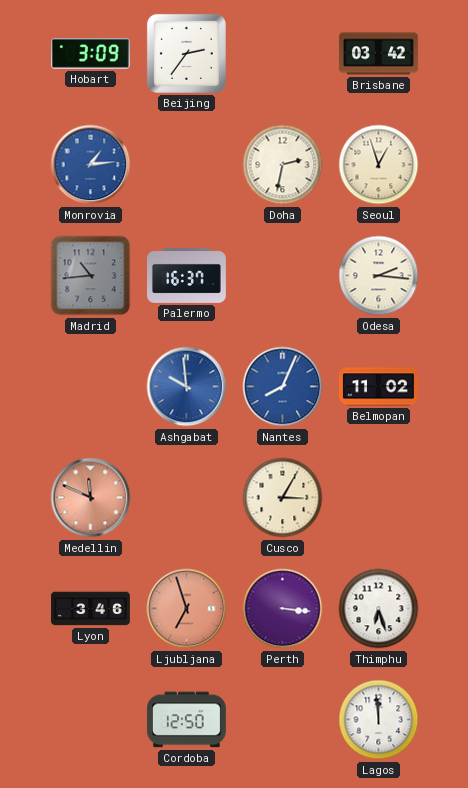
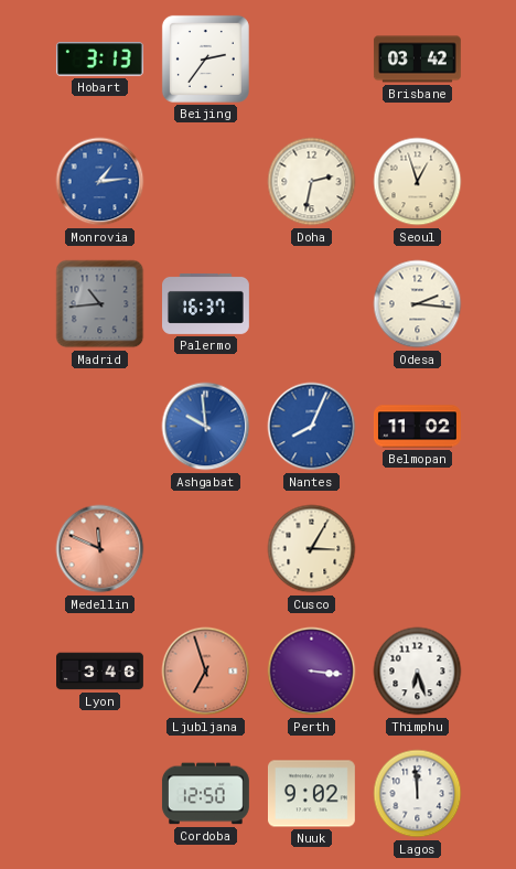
Hobart: 3:09 -> 3:13 (99, 60)
Nuuk: none -> 9:02 (311, 794)
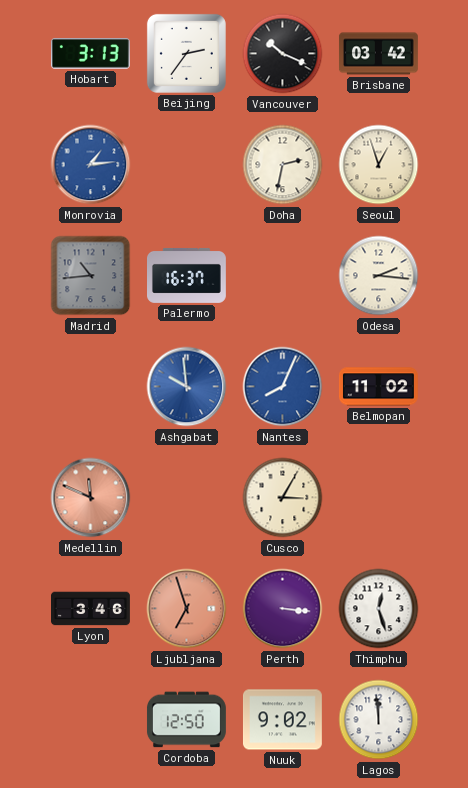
Vancouver: none -> 10:19 (283, 54)
Thimphu: 6:27 -> 12:27 (379, 609)
